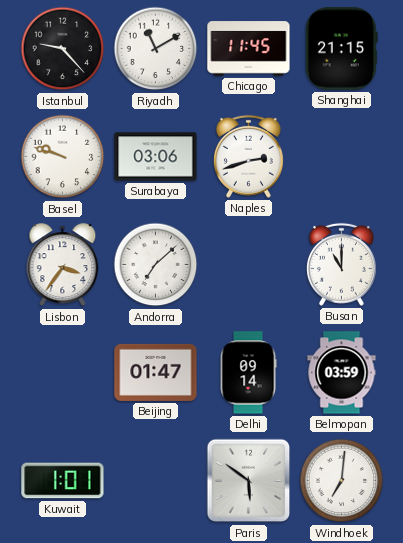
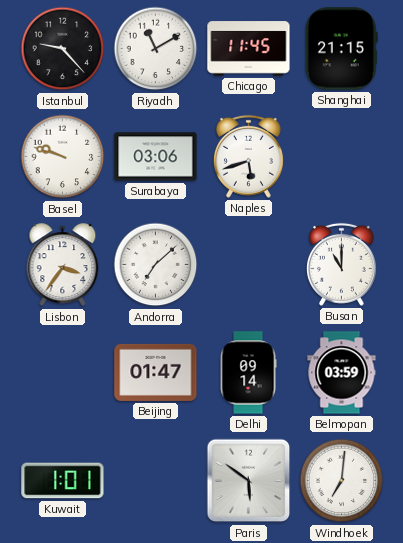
Naples: 2:42 -> 5:42 (248, 156)
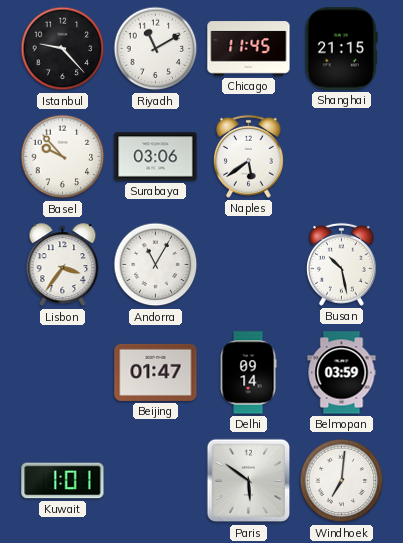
Basel: 9:48 -> 9:53 (63, 157)
Naples: 5:42 -> 5:39 (248, 156)
Andorra: 7:08 -> 11:05 (156, 265)
Busan: 11:00 -> 10:28 (341, 264)
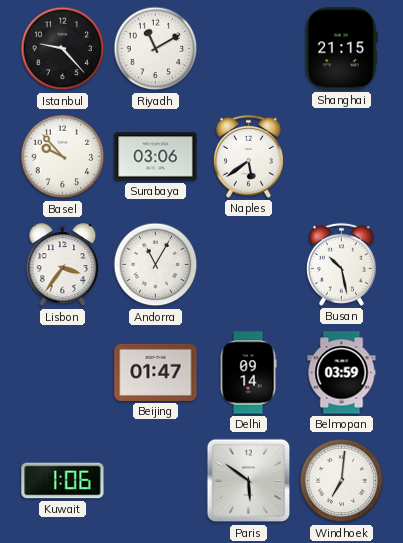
Chicago: 11:45 -> none (249, 49)
Kuwait: 1:01 -> 1:06 (63, 481)
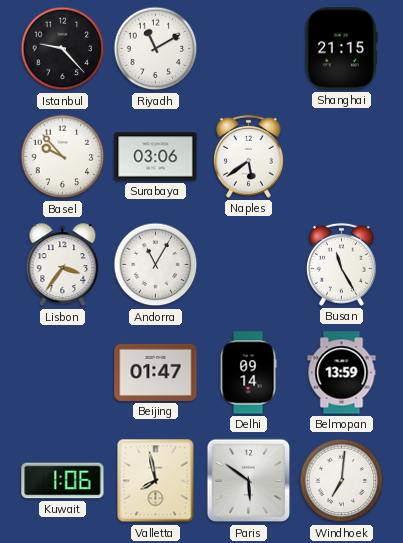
Busan: 10:28 -> 11:25 (341, 264)
Belmopan: 03:59 -> 13:59 (342, 373)
Valletta: none -> 7:58 (156, 481)
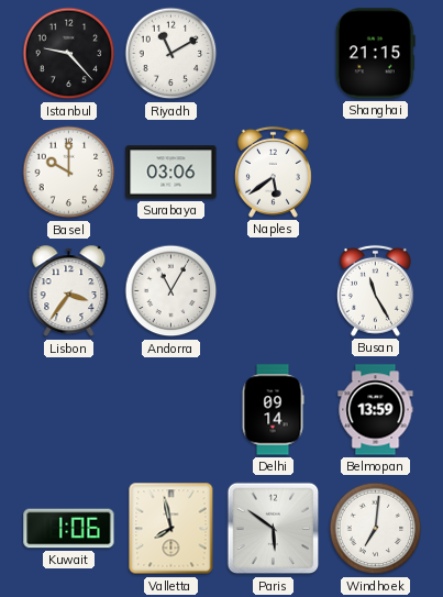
Basel: 9:53 -> 10:00 (69, 173)
Beijing: 01:47 -> none (156, 372)
